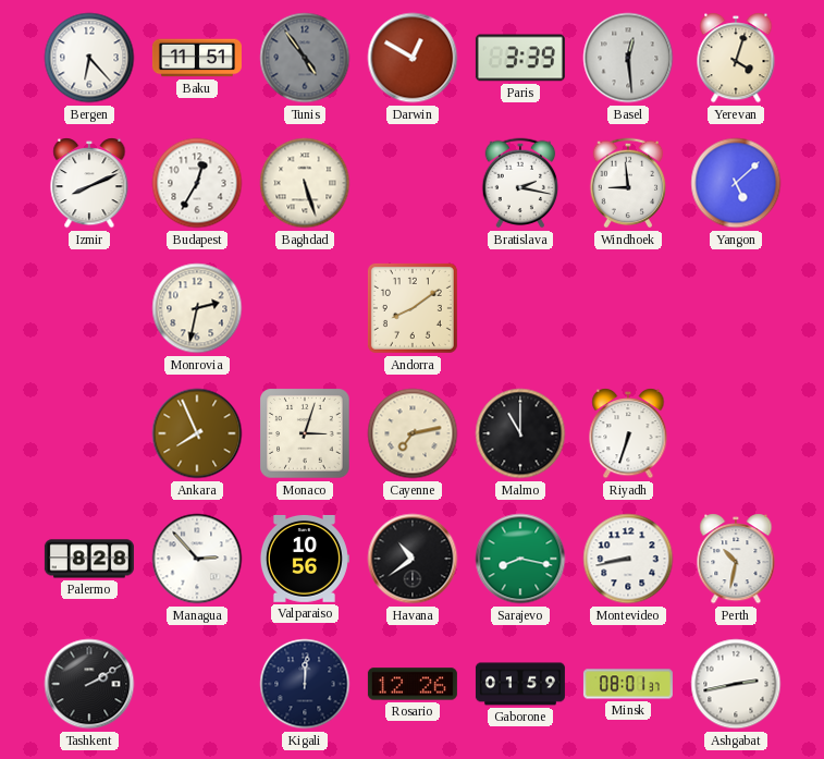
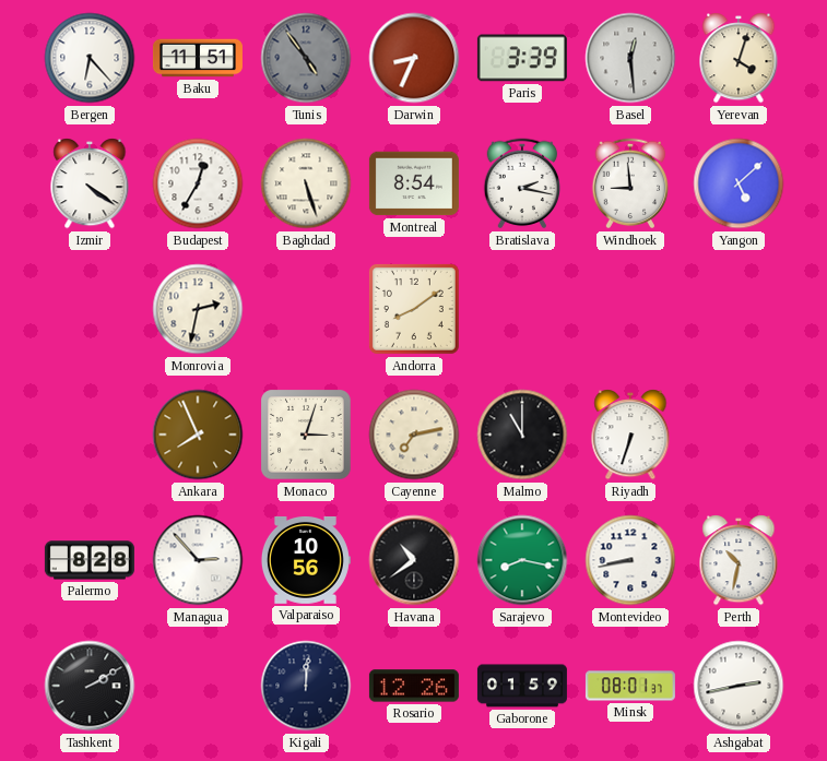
Darwin: 12:50 -> 8:34 (414, 58)
Izmir: 8:11 -> 4:21 (90, 183)
Montreal: none -> 8:54 (414, 183)
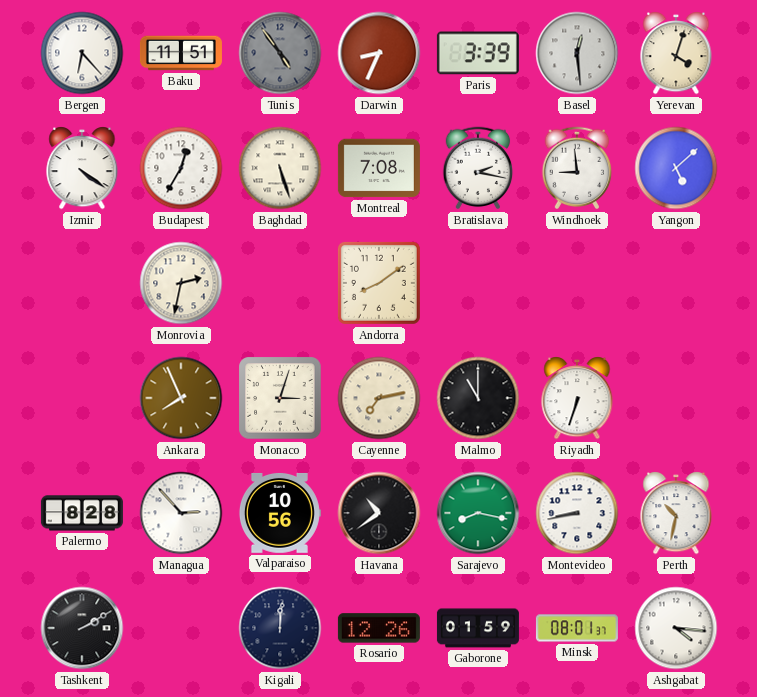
Montreal: 8:54 -> 7:08 (379, 168)
Ashgabat: 2:43 -> 4:16 (676, 628)
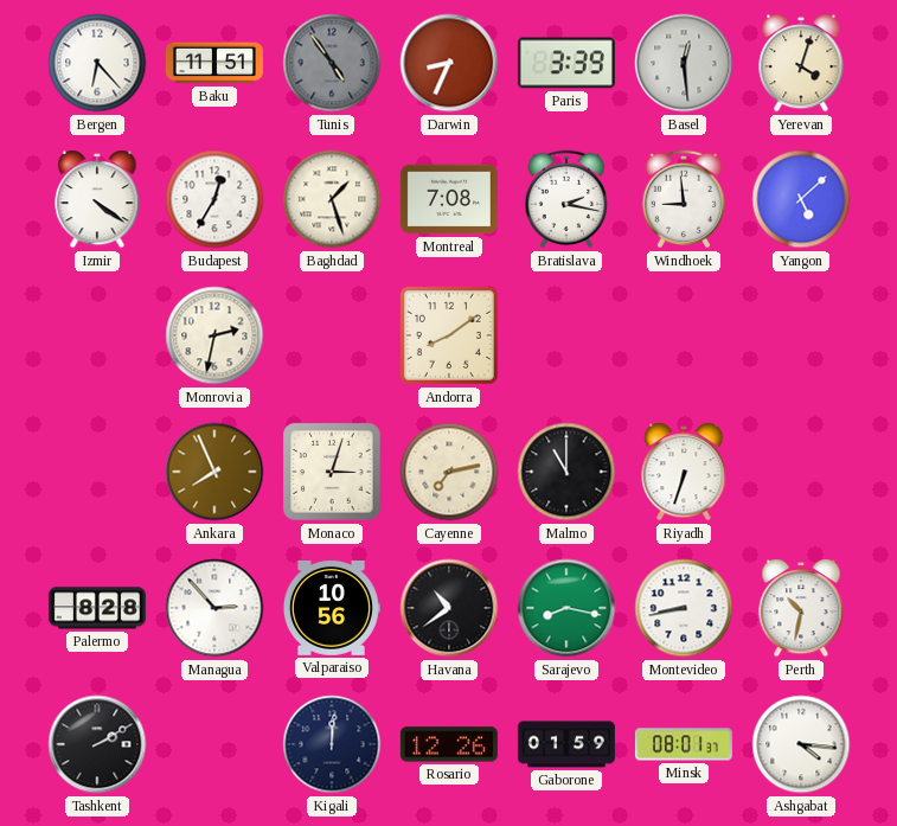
Baghdad: 5:27 -> 1:27 (332, 199)
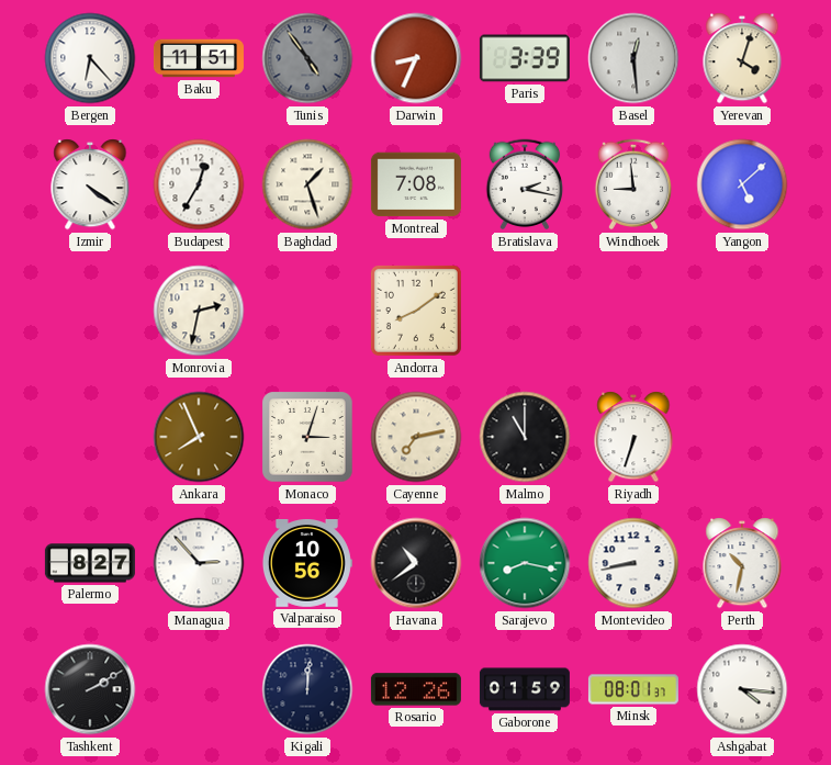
Palermo: 8:28 -> 8:27 (90, 563)
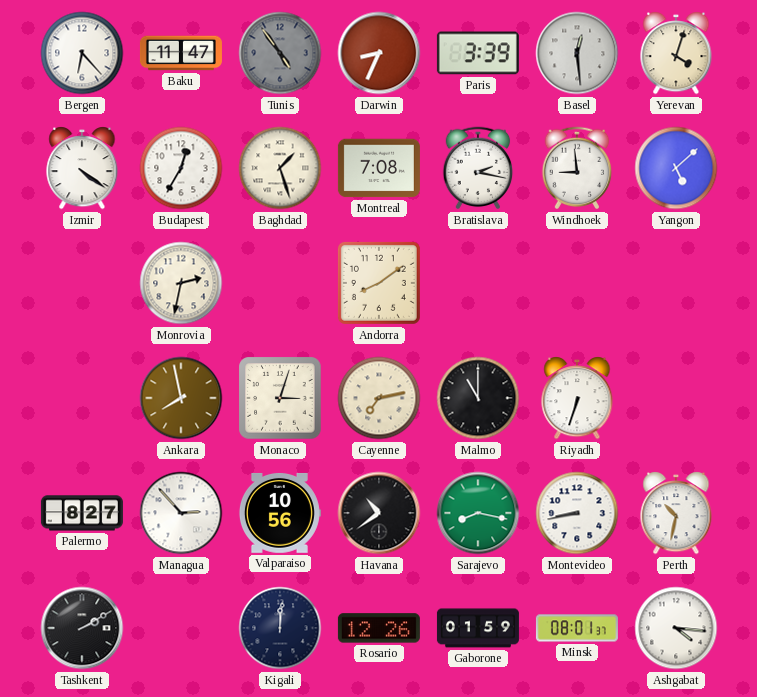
Baku: 11:51 -> 11:47 (181, 53)
Ankara: 7:56 -> 7:58 (181, 398)
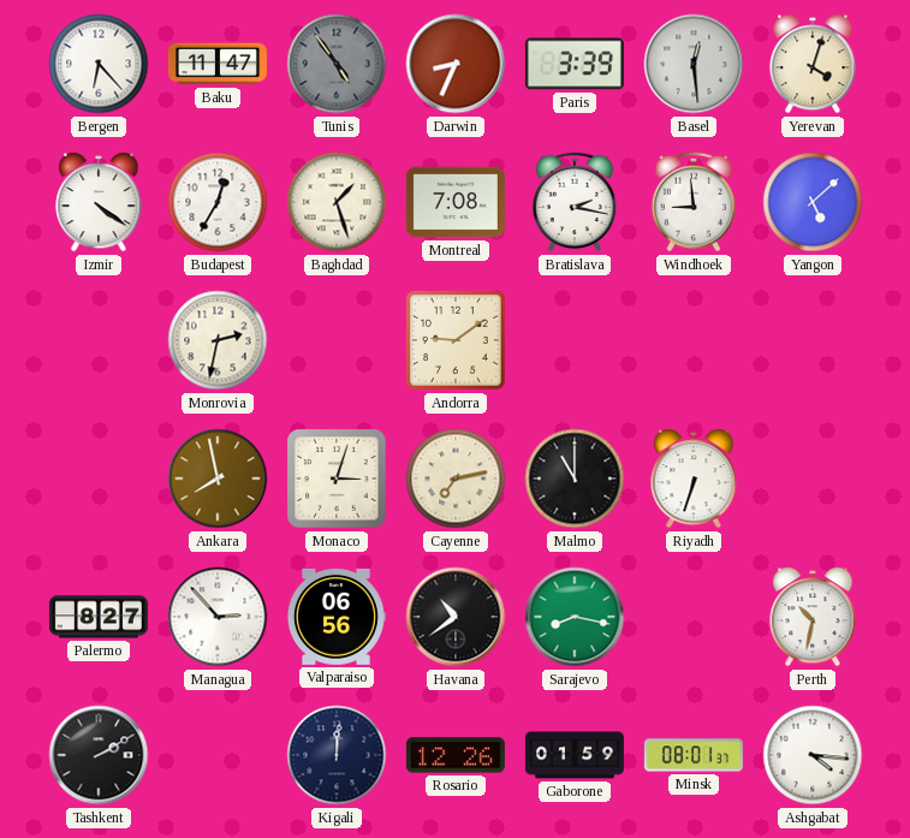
Andorra: 8:09 -> 9:09 (456, 340)
Valparaiso: 10:56 -> 06:56 (335, 617)
Montevideo: 8:43 -> none (577, 513)
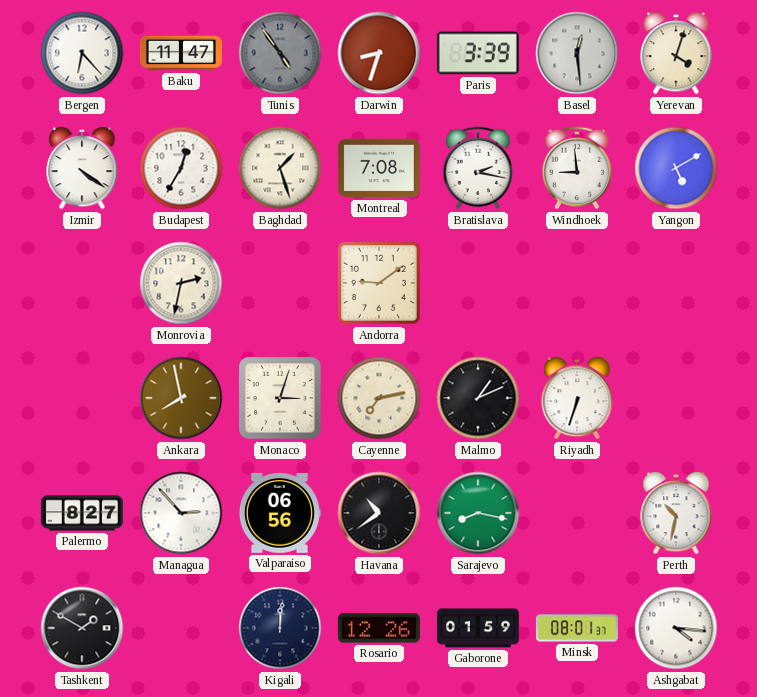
Darwin: 8:34 -> 8:33 (379, 53)
Yangon: 5:08 -> 5:10 (676, 168)
Malmo: 11:00 -> 1:11 (478, 398)
Tashkent: 2:10 -> 1:50 (82, 628)
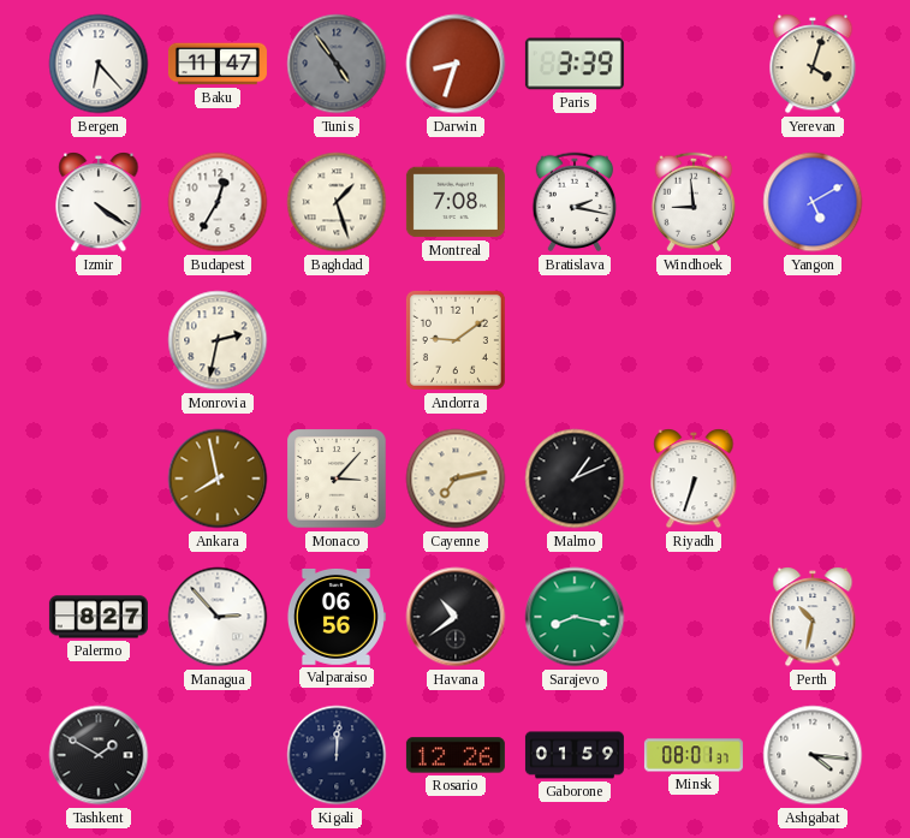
Basel: 12:29 -> none (577, 53)
Monaco: 3:03 -> 3:07 (337, 479)
